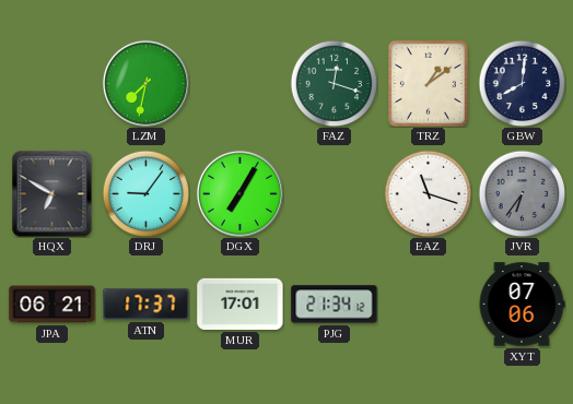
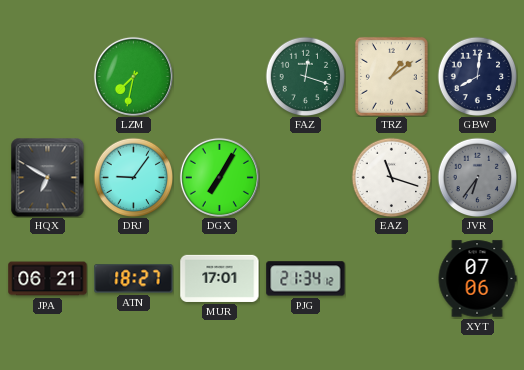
ATN: 17:37 -> 18:27 (134, 279)
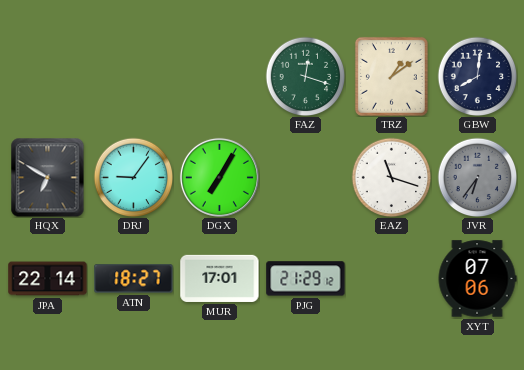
LZM: 7:32 -> none (133, 76)
JPA: 06:21 -> 22:14 (48, 279)
PJG: 21:34 -> 21:29 (306, 279)
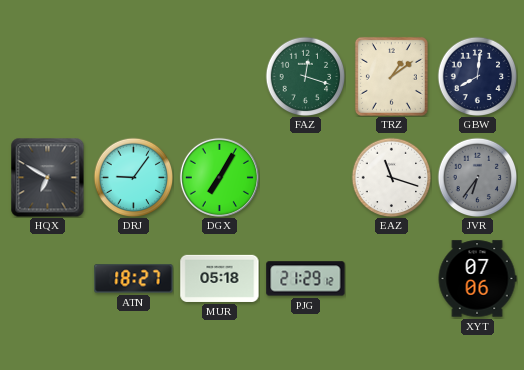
JPA: 22:14 -> none (48, 279)
MUR: 17:01 -> 05:18 (220, 278)
